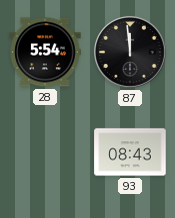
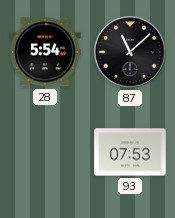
87: 11:59 -> 11:08 (130, 52)
93: 08:43 -> 07:53 (130, 152)
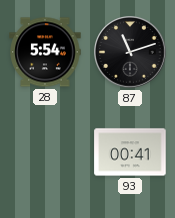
87: 11:08 -> 11:12 (130, 52)
93: 07:53 -> 00:41 (130, 152)
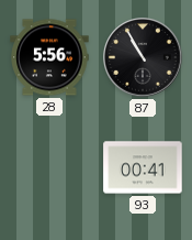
28: 5:54 -> 5:56 (49, 57)
87: 11:12 -> 10:55 (143, 57)
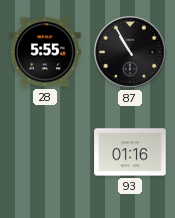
28: 5:56 -> 5:55 (45, 52)
93: 00:41 -> 01:16 (130, 152)
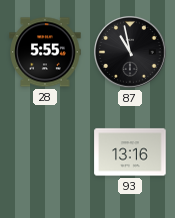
87: 10:55 -> 10:58 (130, 52)
93: 01:16 -> 13:16 (130, 152)
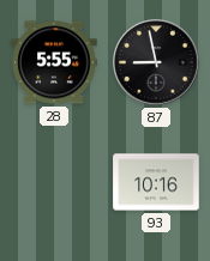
87: 10:58 -> 8:58 (156, 62)
93: 13:16 -> 10:16 (156, 182)
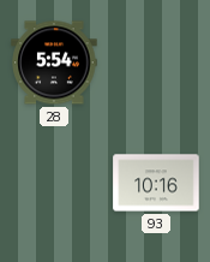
28: 5:55 -> 5:54 (54, 62)
87: 8:58 -> none (156, 62)
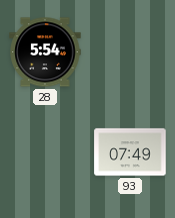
93: 10:16 -> 07:49 (130, 152)
